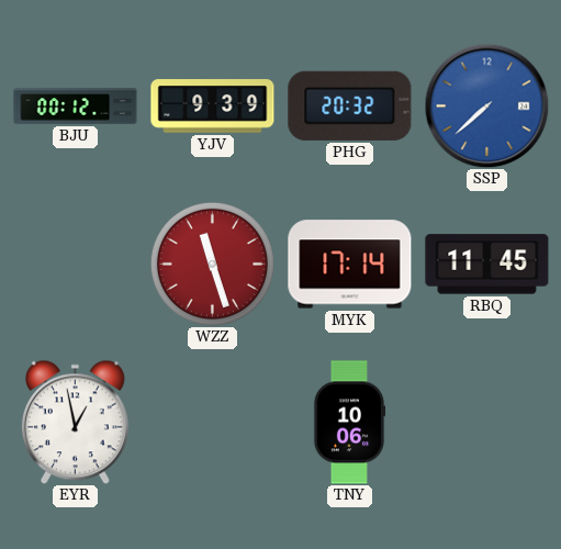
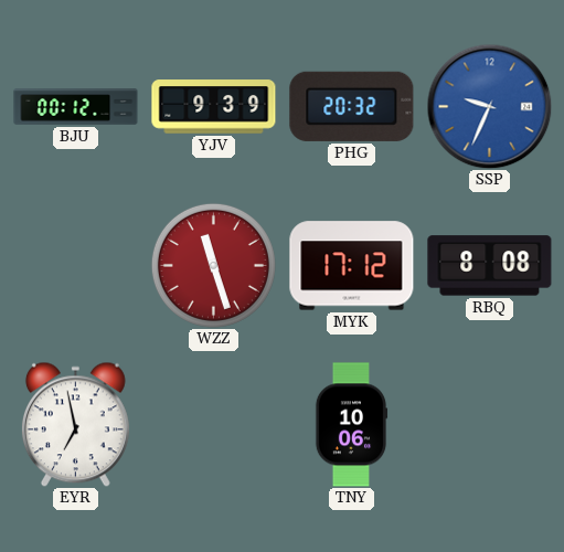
SSP: 7:38 -> 9:34 (489, 106)
MYK: 17:14 -> 17:12 (352, 266)
RBQ: 11:45 -> 8:08 (490, 266)
EYR: 12:58 -> 6:58 (75, 424)
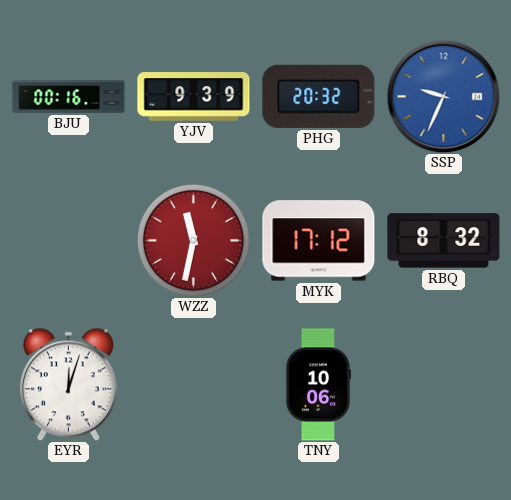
BJU: 00:12 -> 00:16 (69, 97)
WZZ: 11:27 -> 11:32 (193, 240)
RBQ: 8:08 -> 8:32 (444, 241)
EYR: 6:58 -> 12:03 (68, 384)
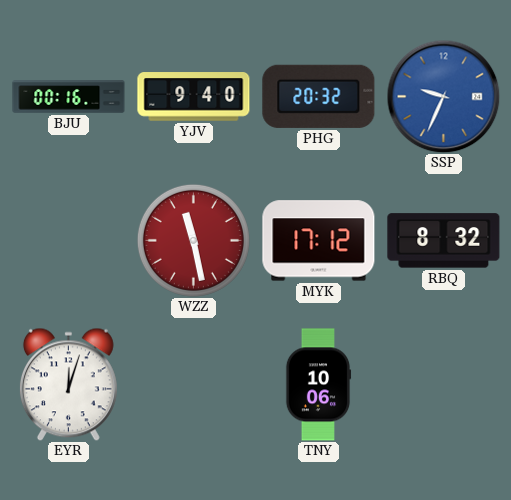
YJV: 9:39 -> 9:40 (194, 97)
WZZ: 11:32 -> 11:28 (193, 240)
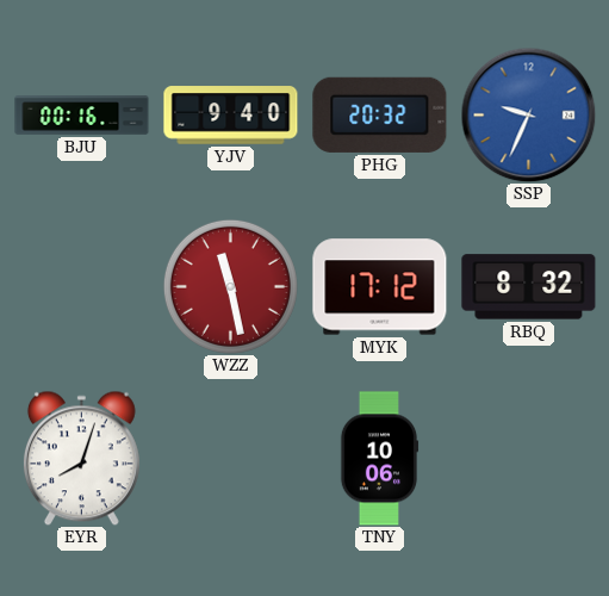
EYR: 12:03 -> 8:03 (81, 458)
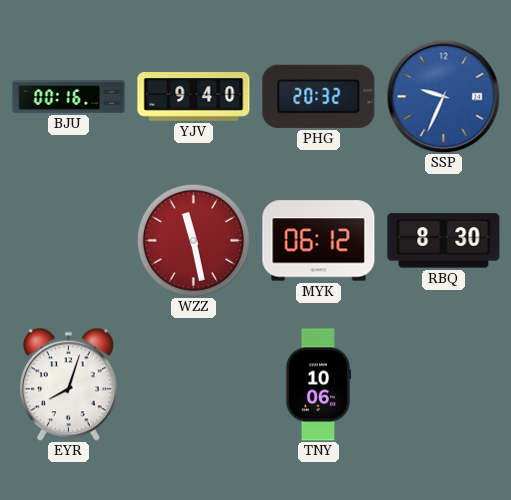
MYK: 17:12 -> 06:12 (319, 241)
RBQ: 8:32 -> 8:30 (444, 241)
